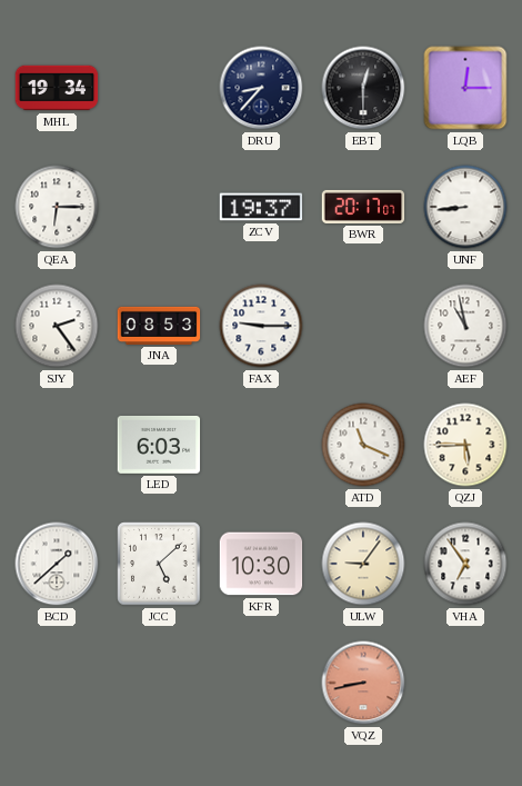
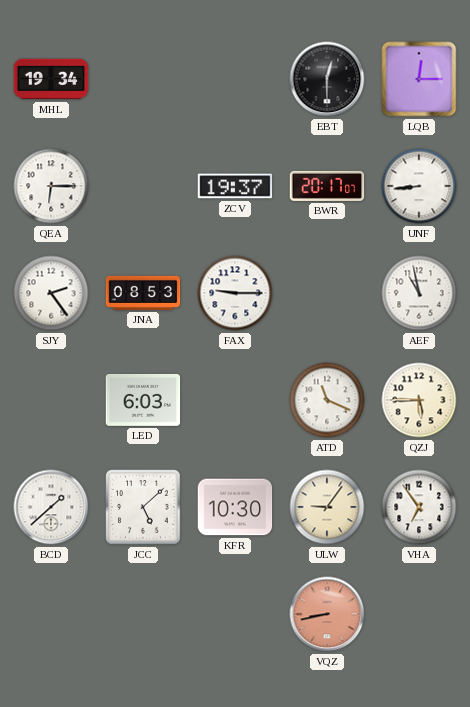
DRU: 8:37 -> none (261, 88)
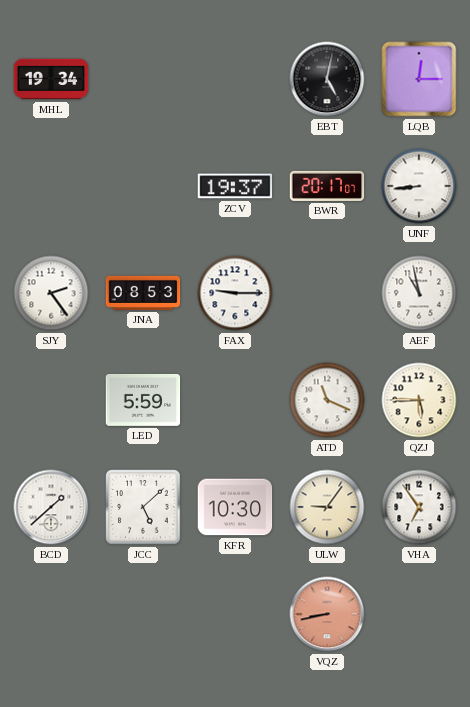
EBT: 12:30 -> 5:02 (327, 79)
QEA: 6:15 -> none (51, 186)
LED: 6:03 -> 5:59 (143, 400)
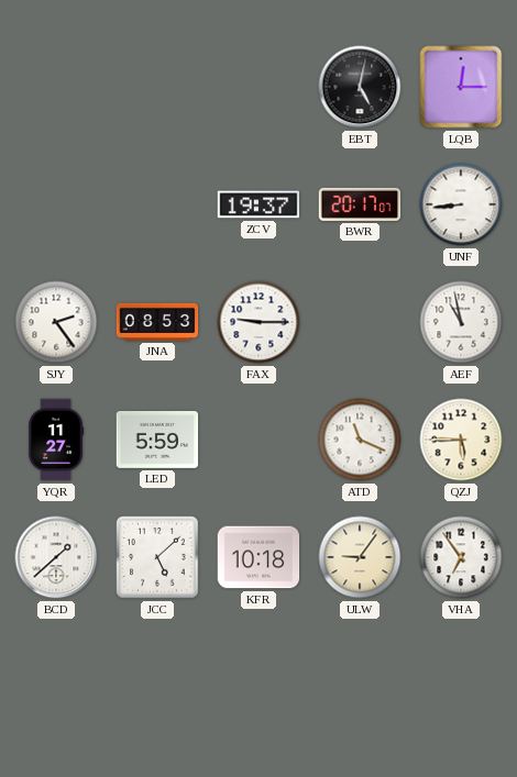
MHL: 19:34 -> none (51, 79)
YQR: none -> 11:27 (56, 440)
KFR: 10:30 -> 10:18 (258, 557)
VQZ: 8:43 -> none (327, 614)
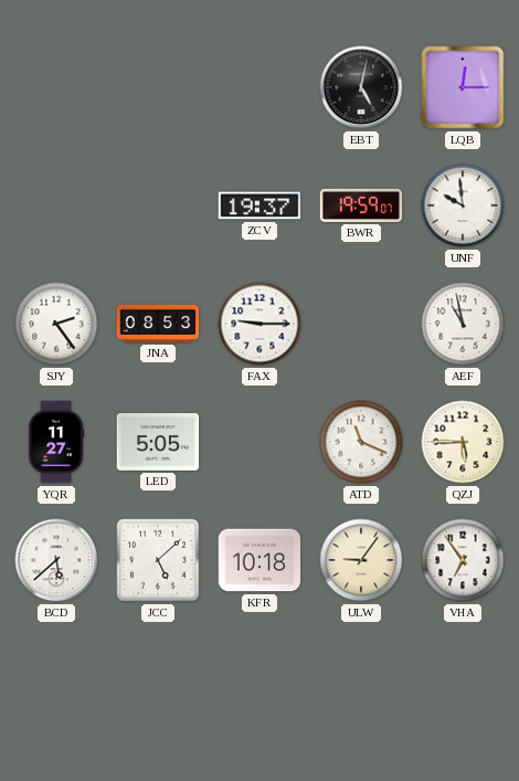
BWR: 20:17 -> 19:59 (361, 205)
UNF: 8:44 -> 9:59 (463, 205)
LED: 5:59 -> 5:05 (158, 442)
BCD: 1:38 -> 5:38 (56, 560)
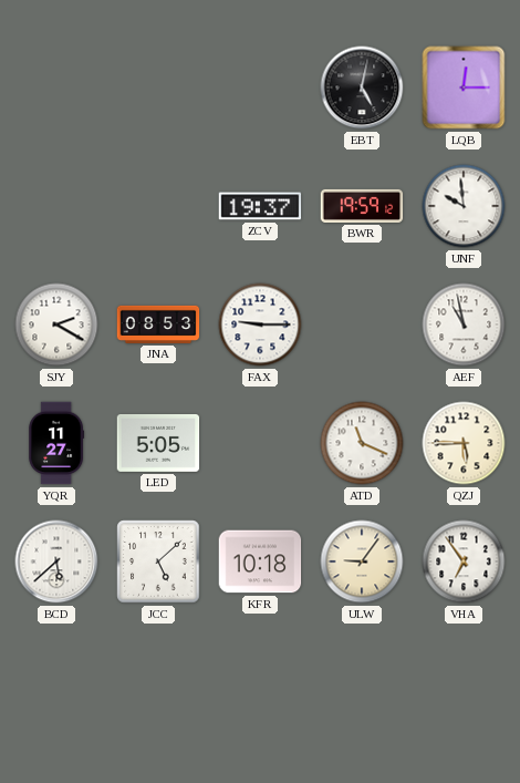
BWR: 19:59:07 -> 19:59:12 (362, 206)
SJY: 2:24 -> 2:20 (56, 324)
